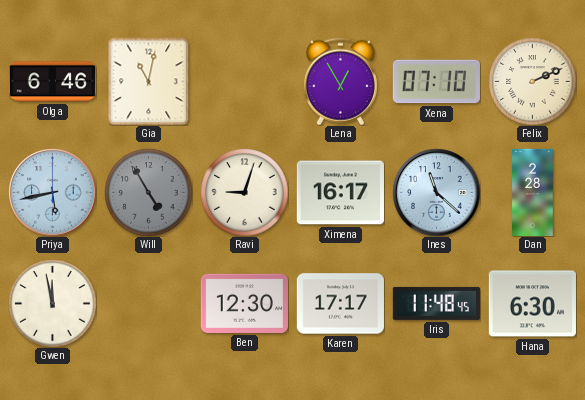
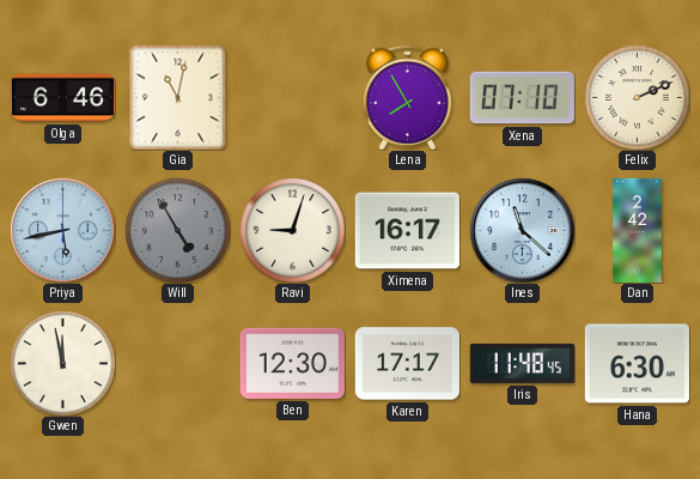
Lena: 12:55 -> 7:55 (407, 97)
Dan: 2:28 -> 2:42 (638, 230)
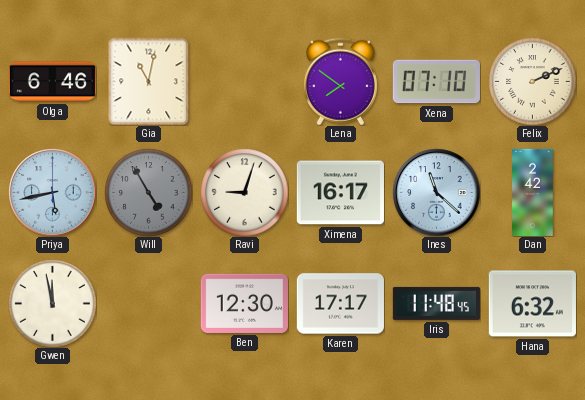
Lena: 7:55 -> 7:51 (340, 81)
Hana: 6:30 -> 6:32 (532, 304)
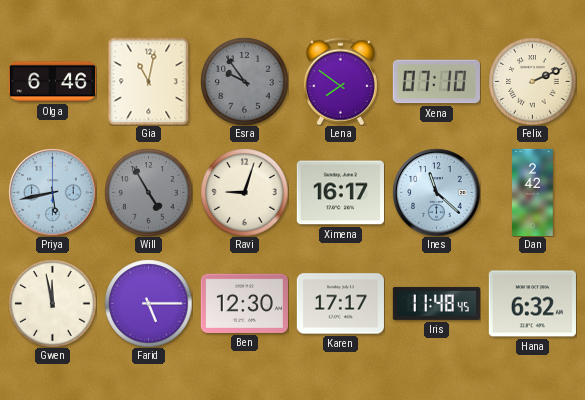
Esra: none -> 9:54 (244, 81)
Farid: none -> 5:15 (148, 303)
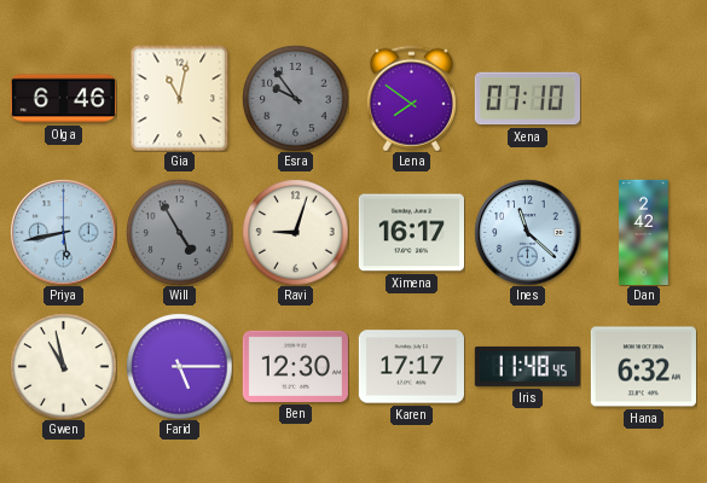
Felix: 2:11 -> none (532, 81)
Gwen: 11:58 -> 10:58 (63, 366)
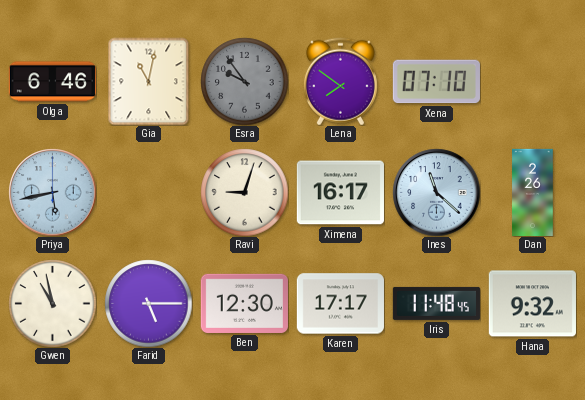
Will: 4:55 -> none (179, 232)
Dan: 2:42 -> 2:26 (533, 192)
Hana: 6:32 -> 9:32 (532, 304)
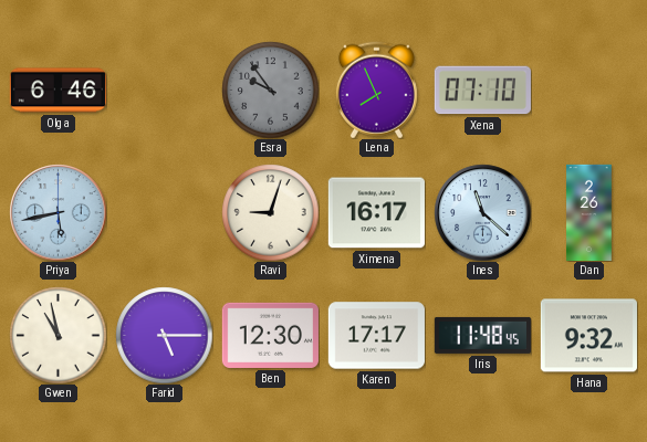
Gia: 11:02 -> none (149, 81)
Lena: 7:51 -> 7:56 (376, 90)
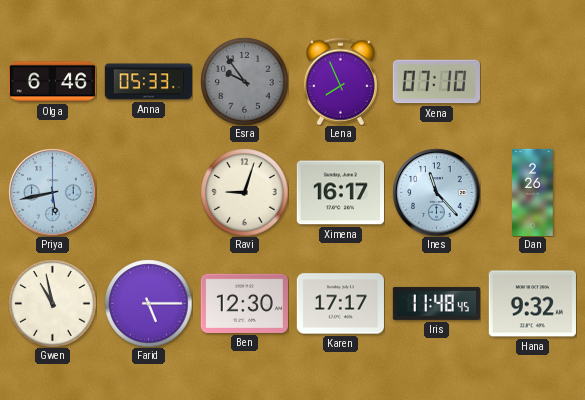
Anna: none -> 05:33 (148, 82)
Ines: 11:22 -> 11:23 (436, 192)
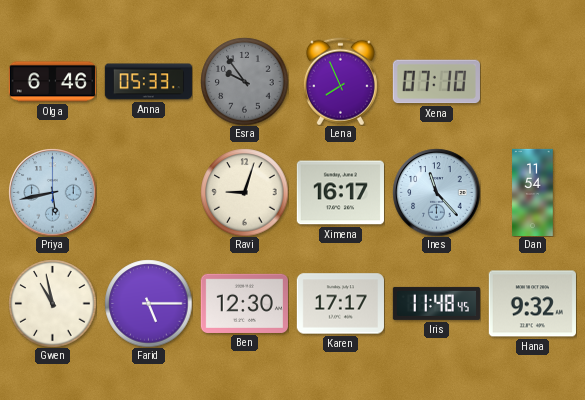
Dan: 2:26 -> 11:54 (533, 192)
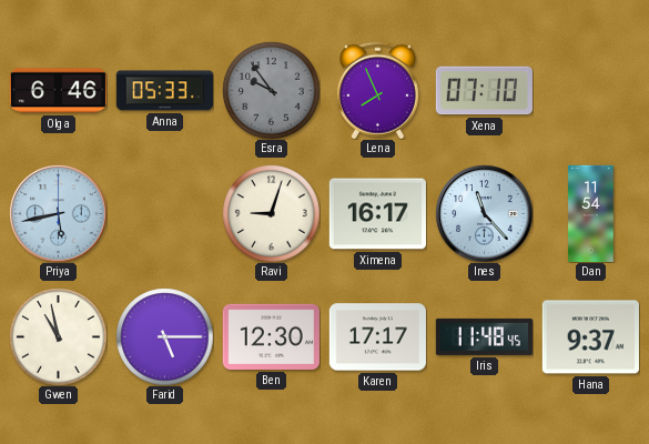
Hana: 9:32 -> 9:37 (590, 337)
